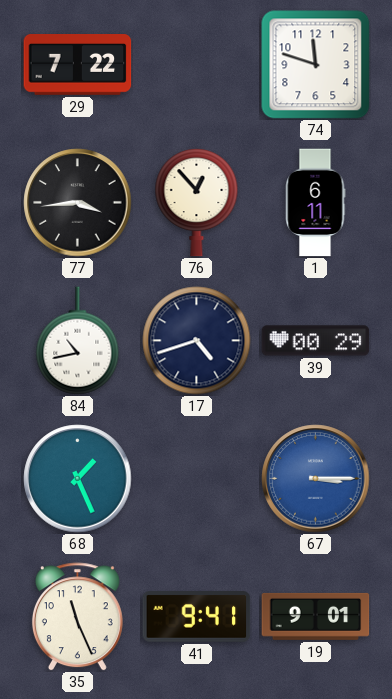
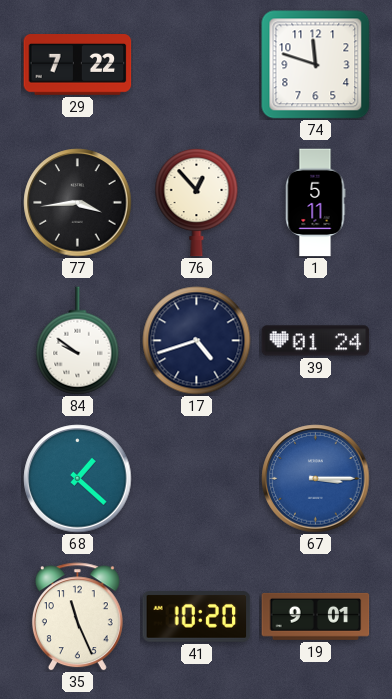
1: 6:11 -> 5:11 (315, 203)
84: 10:43 -> 9:51 (78, 341)
39: 00:29 -> 01:24 (316, 341)
68: 1:26 -> 1:22 (78, 479)
41: 9:41 -> 10:20 (197, 617)
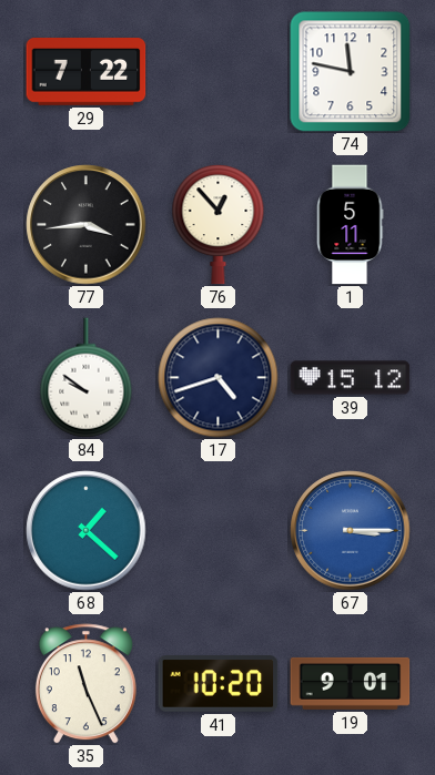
74: 11:48 -> 11:47 (351, 72)
39: 01:24 -> 15:12 (351, 378)
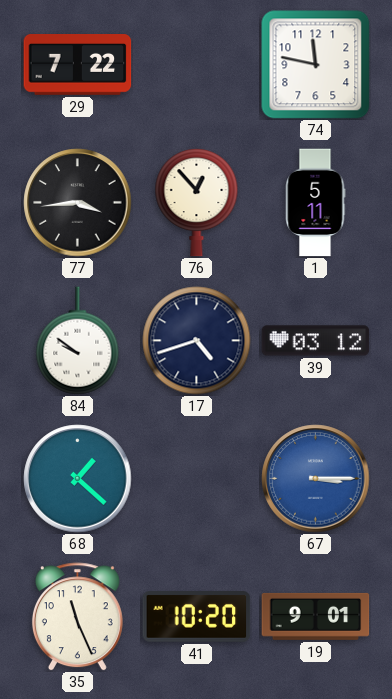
39: 15:12 -> 03:12 (316, 341)
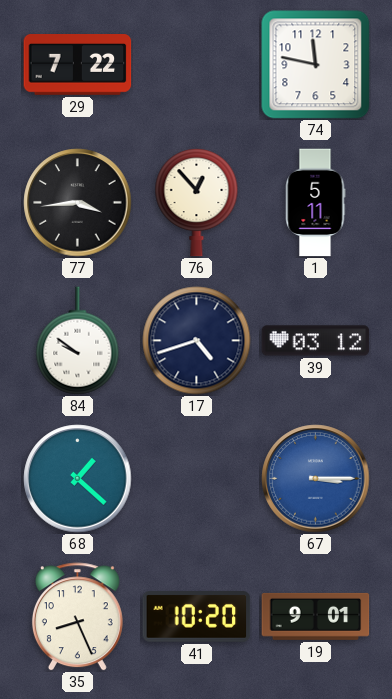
35: 11:26 -> 8:26 (77, 617)
